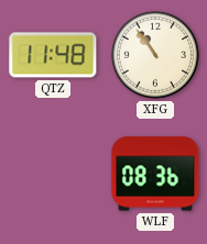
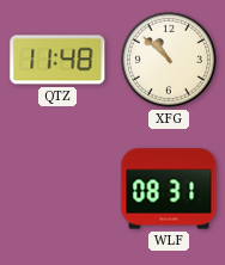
XFG: 10:54 -> 10:52 (169, 60)
WLF: 08:36 -> 08:31 (169, 189)
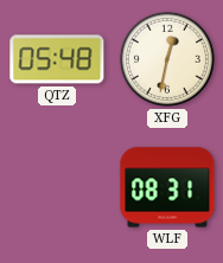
QTZ: 11:48 -> 05:48 (57, 59)
XFG: 10:52 -> 12:32 (167, 59)
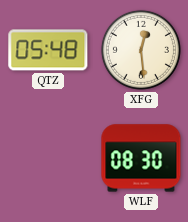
XFG: 12:32 -> 12:29 (141, 50)
WLF: 08:31 -> 08:30 (141, 158)
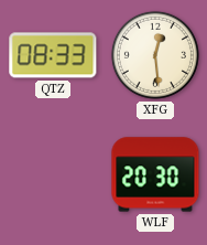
QTZ: 05:48 -> 08:33 (53, 55)
WLF: 08:30 -> 20:30 (155, 174)
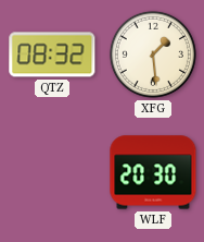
QTZ: 08:33 -> 08:32 (52, 55)
XFG: 12:29 -> 1:29 (153, 55)
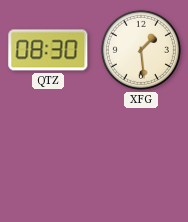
QTZ: 08:32 -> 08:30 (48, 50)
WLF: 20:30 -> none (153, 172)
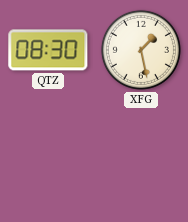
XFG: 1:29 -> 1:28 (141, 50)
